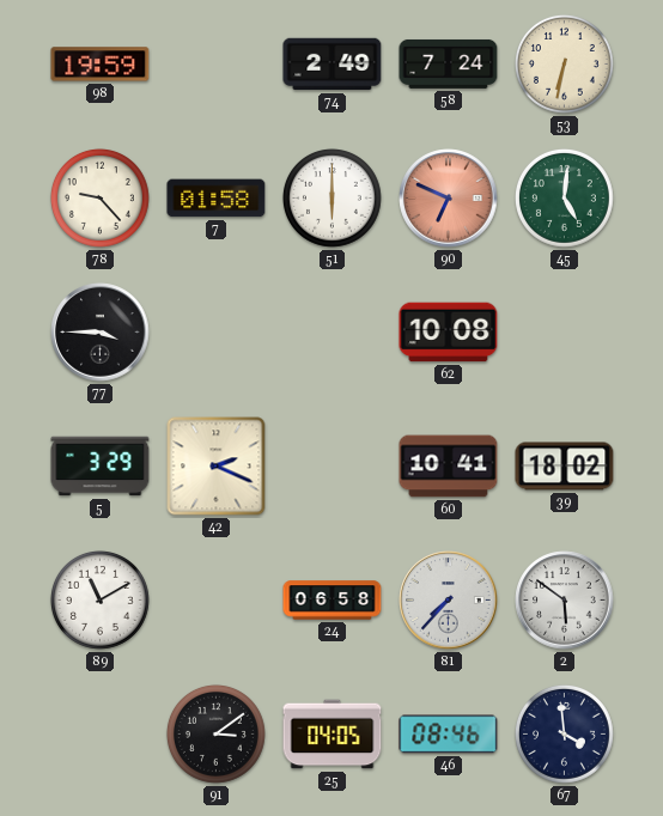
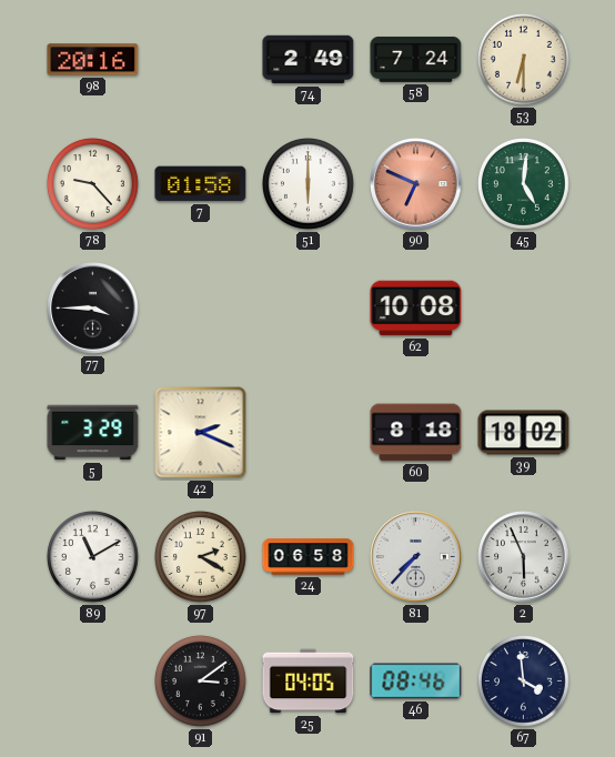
98: 19:59 -> 20:16 (93, 60)
53: 6:32 -> 6:30 (523, 59)
60: 10:41 -> 8:18 (416, 433)
97: none -> 2:20 (200, 556)
2: 5:51 -> 5:56 (524, 557)
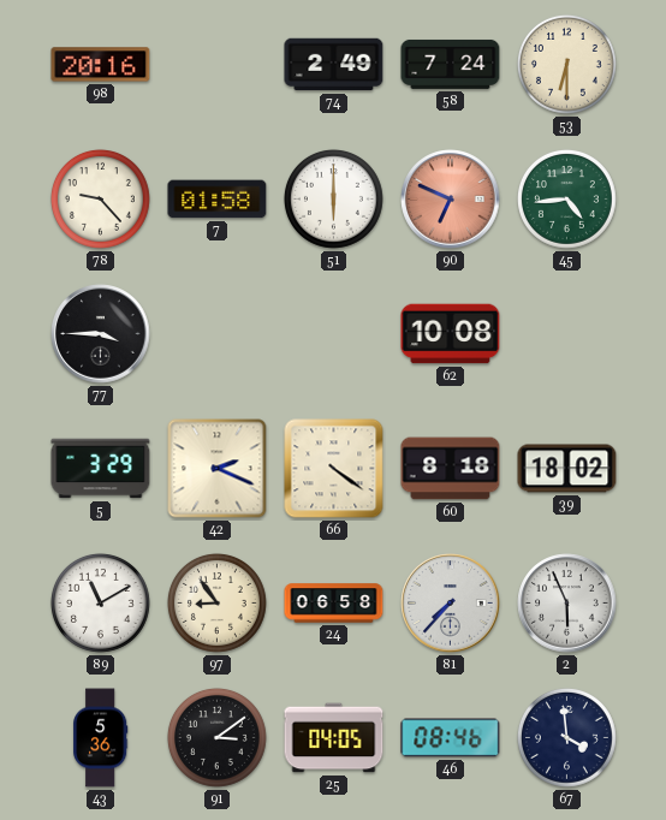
45: 5:01 -> 4:44 (566, 198)
66: none -> 4:21 (334, 469)
97: 2:20 -> 8:54 (216, 602)
43: none -> 5:36 (101, 738)
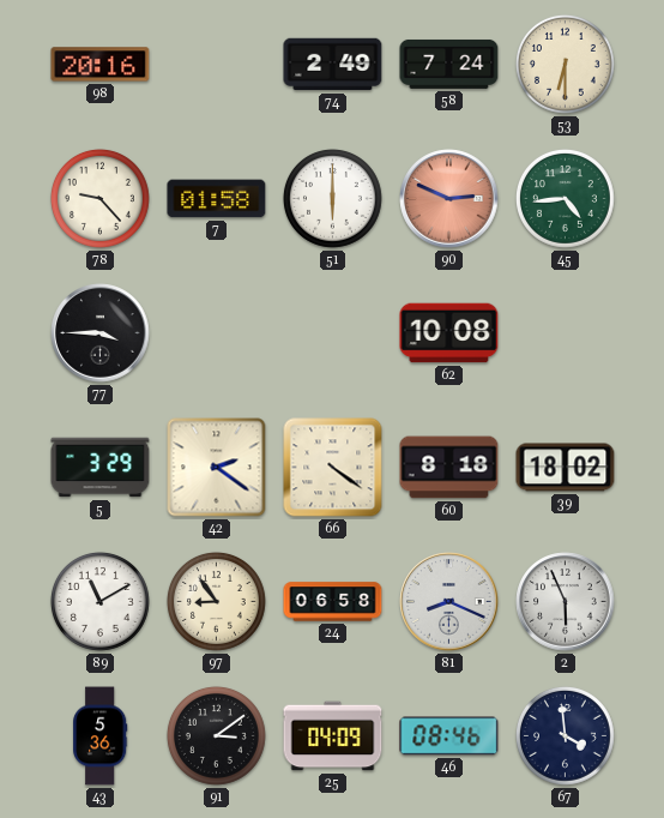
90: 6:49 -> 2:49 (449, 199)
42: 2:19 -> 2:21 (217, 468)
81: 7:37 -> 8:19 (449, 602)
25: 04:05 -> 04:09 (333, 736)
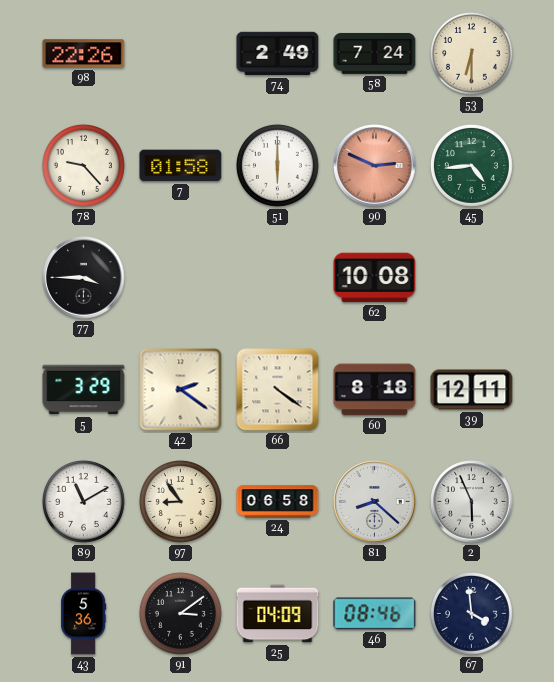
98: 20:16 -> 22:26 (84, 54)
39: 18:02 -> 12:11 (472, 390)
81: 8:19 -> 8:22 (375, 502)
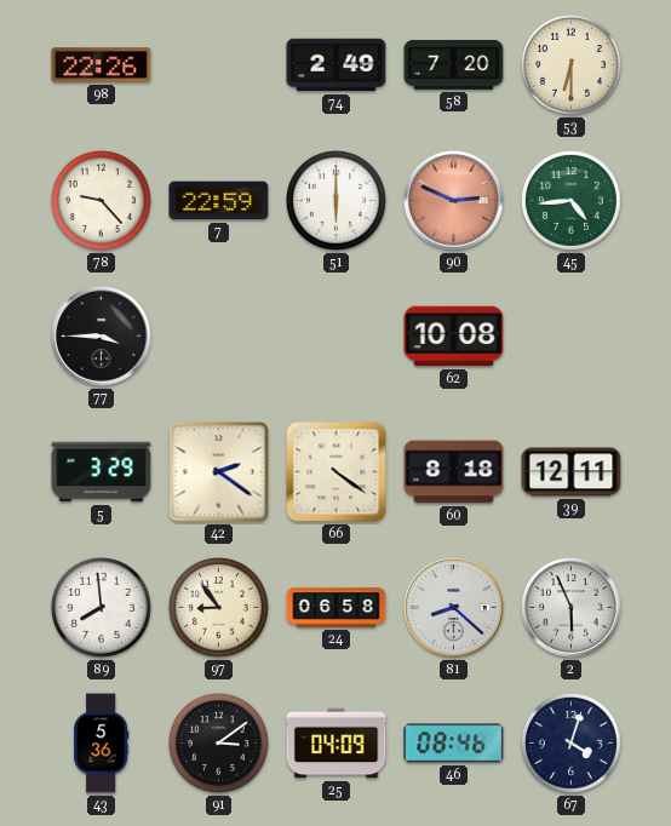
58: 7:24 -> 7:20 (454, 64)
7: 01:58 -> 22:59 (219, 201)
89: 11:10 -> 7:59 (101, 607)
67: 3:59 -> 4:03 (570, 742)
